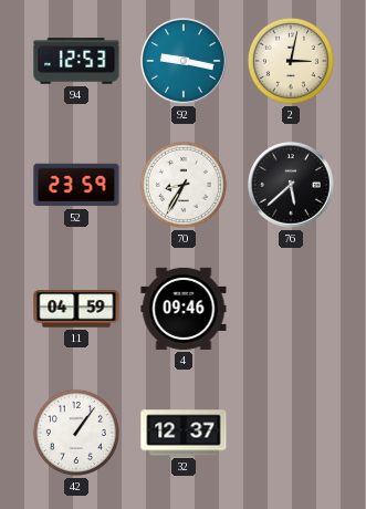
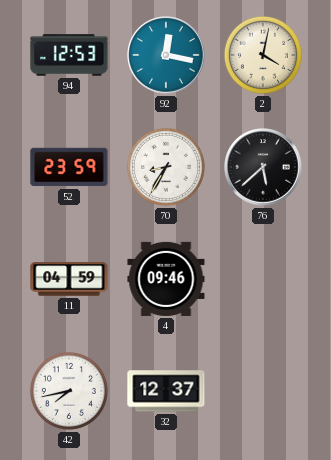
92: 9:17 -> 12:17 (166, 55)
2: 3:02 -> 4:02 (263, 55)
42: 1:06 -> 7:43 (69, 391)
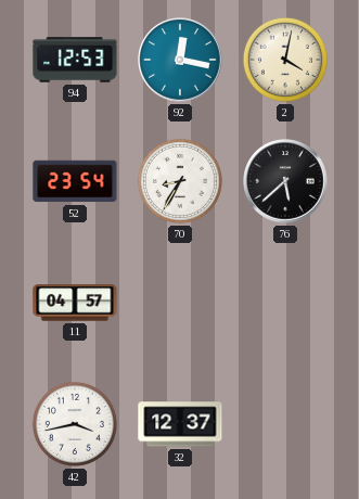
52: 23:59 -> 23:54 (75, 181)
11: 04:59 -> 04:57 (75, 303)
4: 09:46 -> none (166, 279)
42: 7:43 -> 3:43 (75, 424)
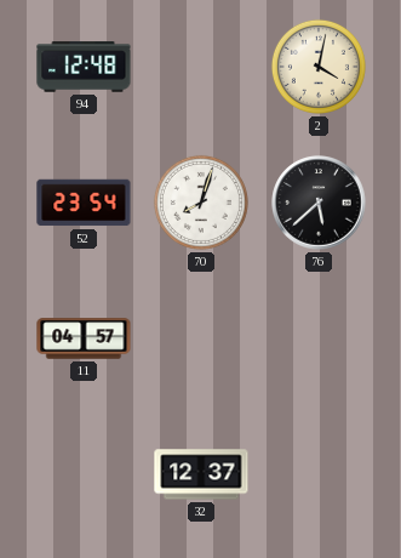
94: 12:53 -> 12:48 (84, 67)
92: 12:17 -> none (180, 60)
70: 8:35 -> 8:03 (201, 203)
42: 3:43 -> none (75, 424)
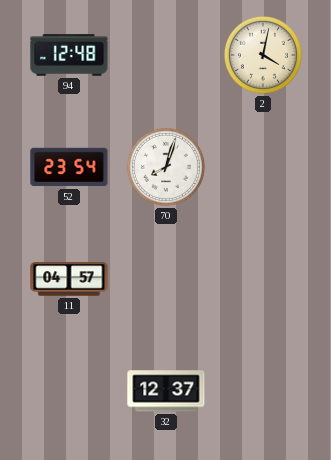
76: 5:38 -> none (319, 203)
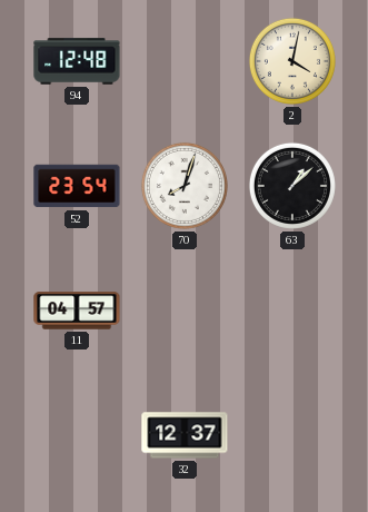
63: none -> 1:08 (292, 186)
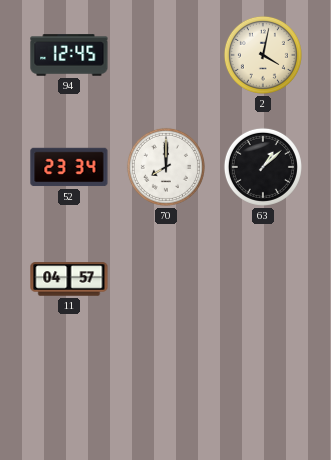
94: 12:48 -> 12:45 (69, 55)
52: 23:54 -> 23:34 (69, 167)
70: 8:03 -> 8:00 (166, 167)
32: 12:37 -> none (185, 435)
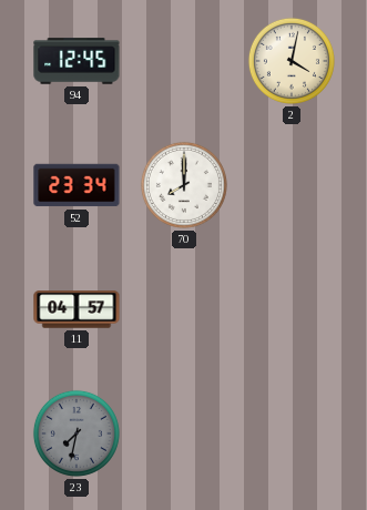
63: 1:08 -> none (263, 167)
23: none -> 7:32 (77, 433)
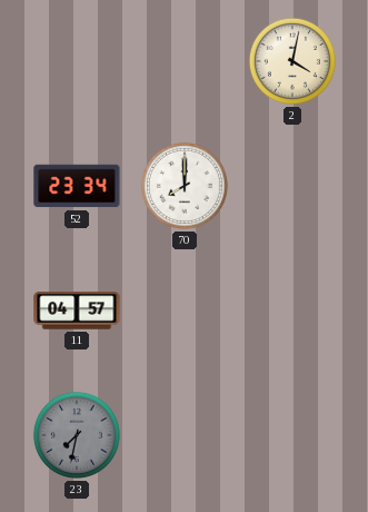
94: 12:45 -> none (77, 61)
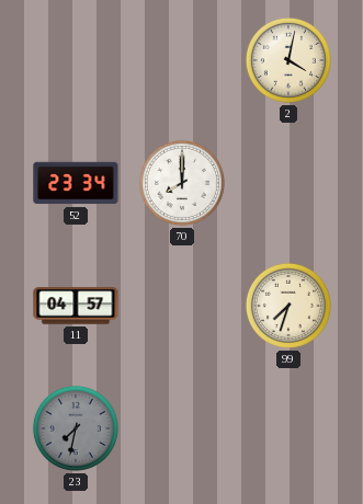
99: none -> 7:33 (288, 306)
